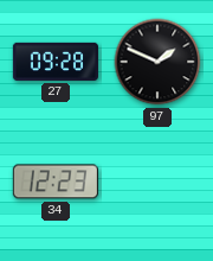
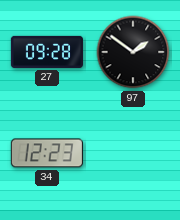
97: 1:49 -> 1:51 (133, 52)
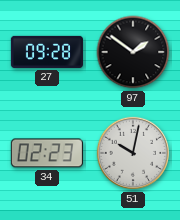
34: 12:23 -> 02:23 (47, 153)
51: none -> 10:02 (133, 153)
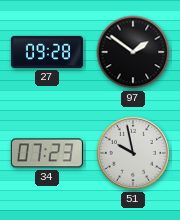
34: 02:23 -> 07:23 (47, 153)
51: 10:02 -> 9:58 (133, 153)
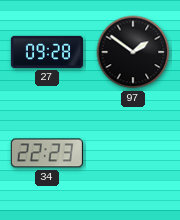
34: 07:23 -> 22:23 (47, 153)
51: 9:58 -> none (133, 153)
